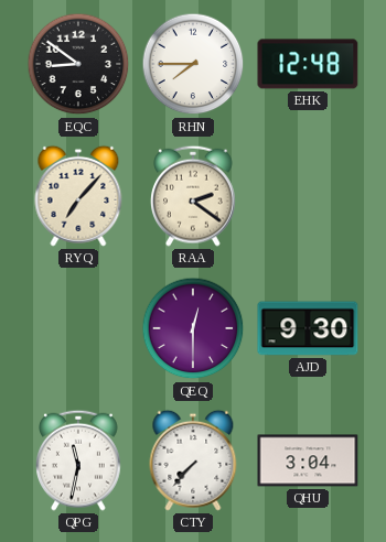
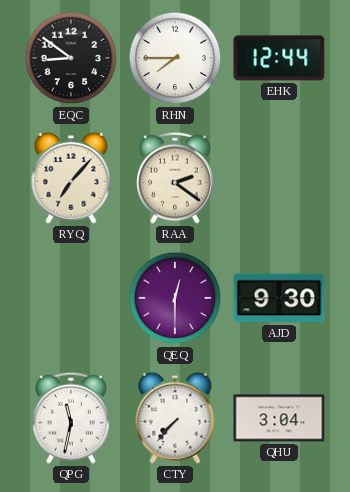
EHK: 12:48 -> 12:44 (279, 58)
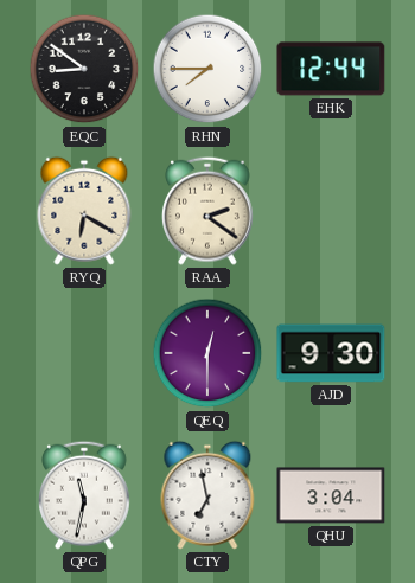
RYQ: 7:07 -> 6:20 (84, 211)
CTY: 7:37 -> 6:58 (207, 495)
